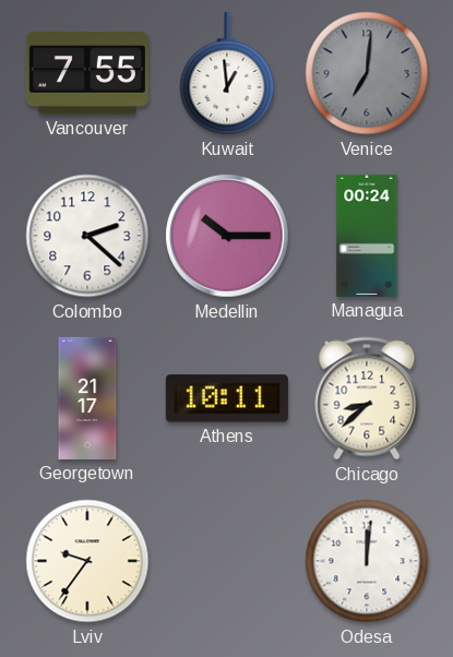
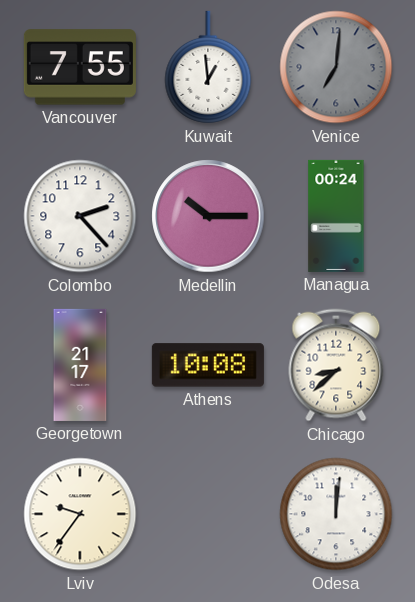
Colombo: 2:22 -> 2:23 (80, 216)
Athens: 10:11 -> 10:08 (208, 365)
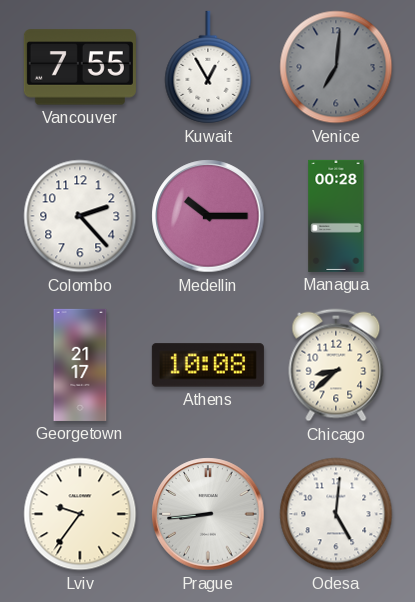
Kuwait: 12:59 -> 12:55 (208, 67)
Managua: 00:24 -> 00:28 (336, 216)
Prague: none -> 8:44 (208, 514)
Odesa: 12:01 -> 5:01 (336, 514)
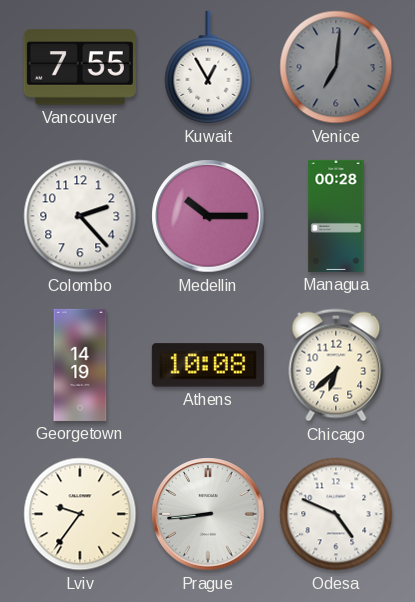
Georgetown: 21:17 -> 14:19 (80, 365)
Chicago: 8:38 -> 6:38 (336, 365)
Odesa: 5:01 -> 4:49 (336, 514)
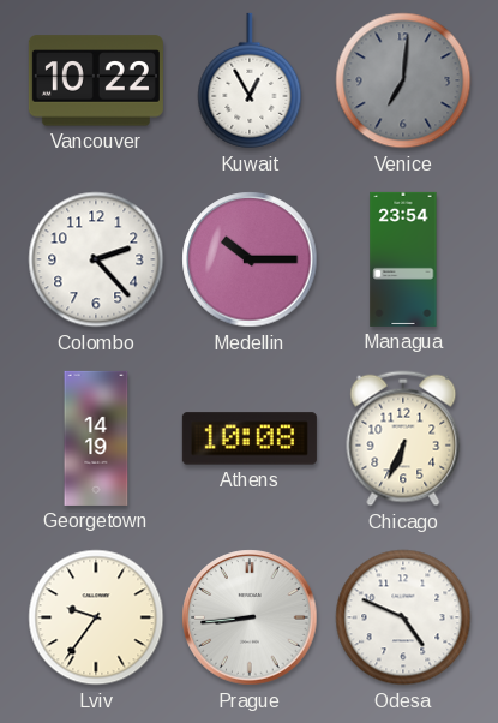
Vancouver: 7:55 -> 10:22 (96, 80)
Managua: 00:28 -> 23:54 (403, 259)
Chicago: 6:38 -> 6:34 (403, 438)
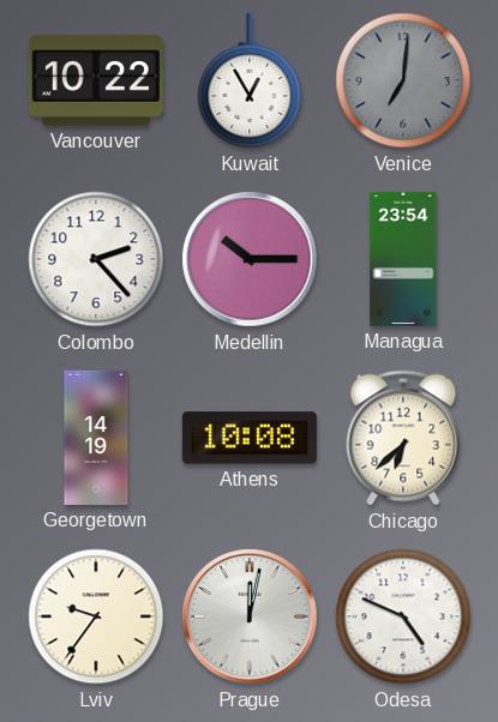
Chicago: 6:34 -> 6:38 (403, 438)
Prague: 8:44 -> 12:02 (250, 616)
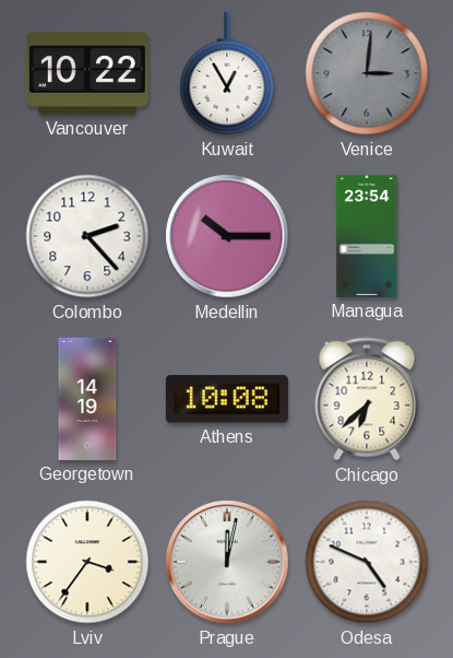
Venice: 7:01 -> 3:01 (367, 73)
Lviv: 9:36 -> 3:36 (87, 562)
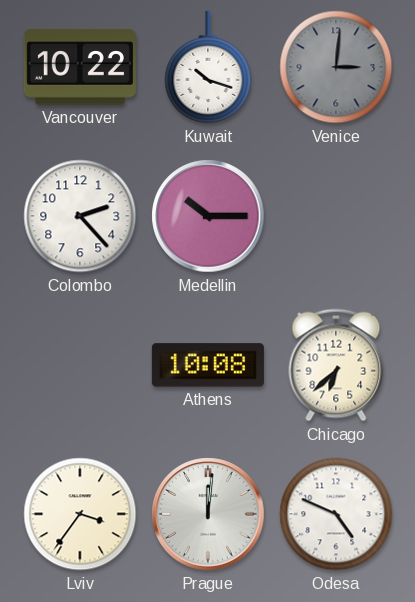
Kuwait: 12:55 -> 10:18 (208, 67)
Managua: 23:54 -> none (367, 236)
Georgetown: 14:19 -> none (87, 399)
Prague: 12:02 -> 12:01 (208, 514)
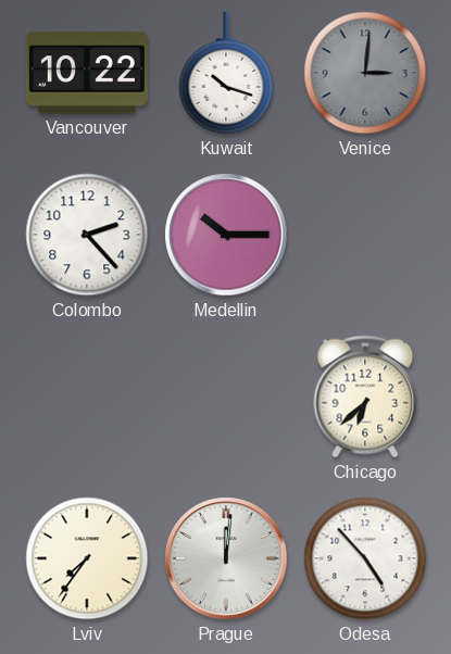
Athens: 10:08 -> none (208, 365)
Lviv: 3:36 -> 7:36 (87, 558)
Odesa: 4:49 -> 4:53 (365, 558)
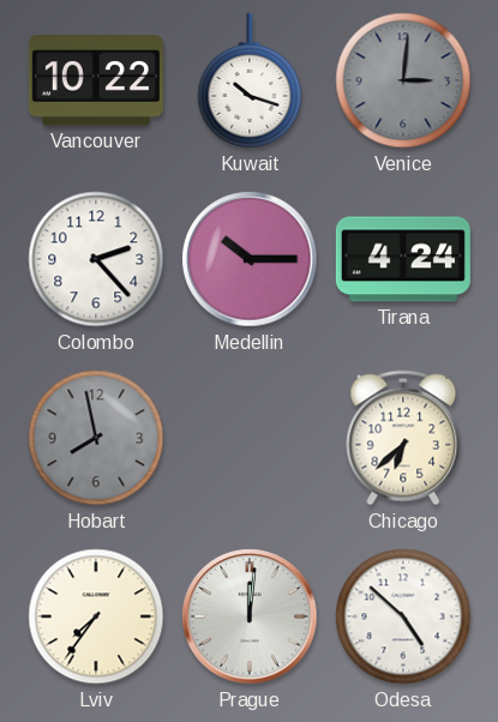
Tirana: none -> 4:24 (403, 259)
Hobart: none -> 7:58 (96, 438)
Odesa: 4:53 -> 4:52 (403, 616)
